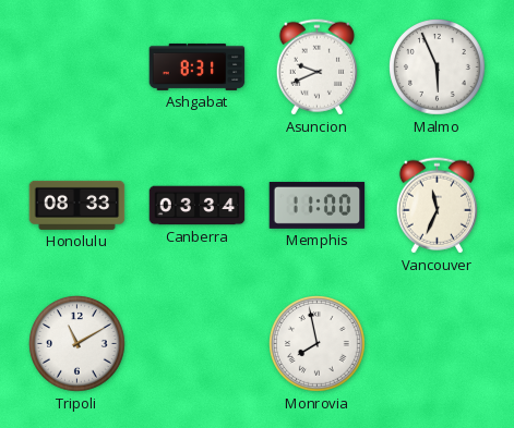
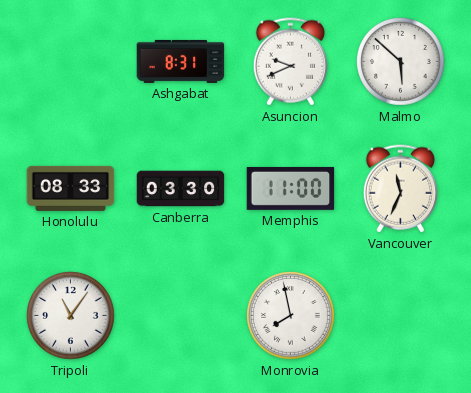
Malmo: 5:56 -> 5:52 (401, 62)
Canberra: 03:34 -> 03:30 (181, 189)
Tripoli: 11:10 -> 11:06 (71, 316)
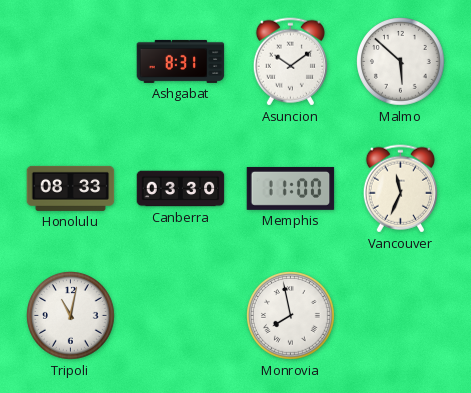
Asuncion: 9:41 -> 10:09 (290, 62)
Tripoli: 11:06 -> 11:02 (71, 316)
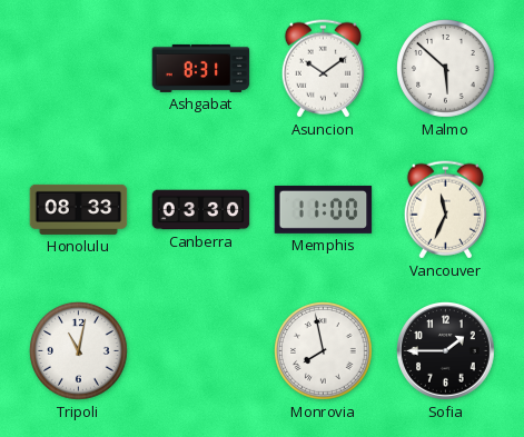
Sofia: none -> 1:45 (446, 351)
